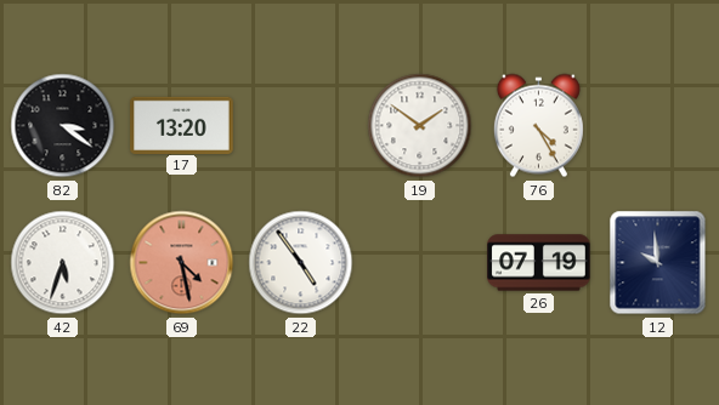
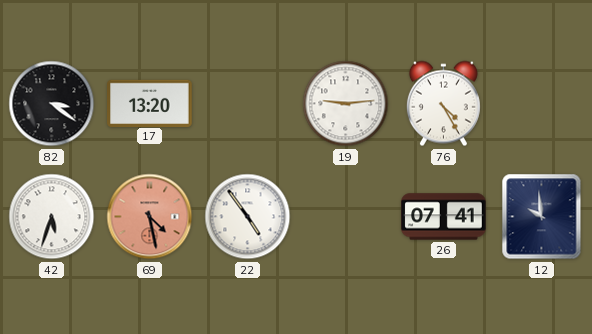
19: 1:51 -> 9:14 (346, 104)
26: 07:19 -> 07:41 (444, 217)
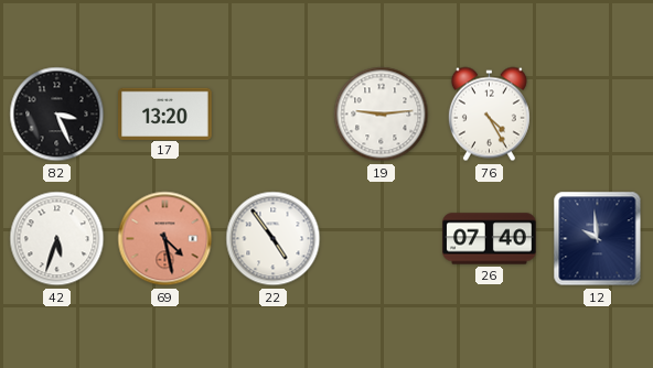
82: 3:21 -> 3:26 (57, 115)
26: 07:41 -> 07:40 (490, 239)
